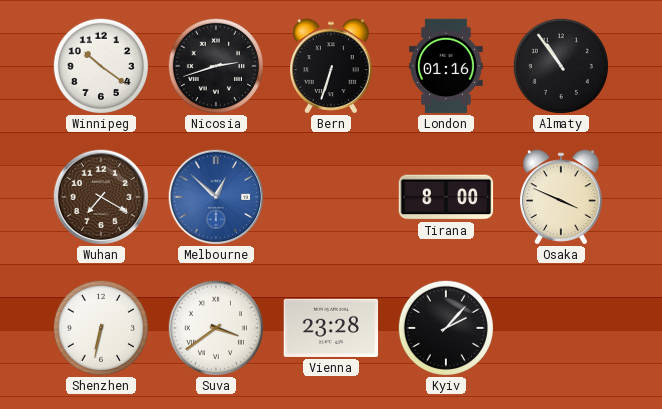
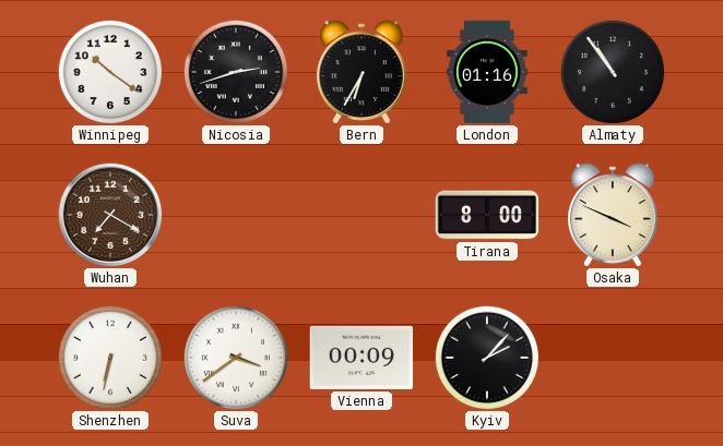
Bern: 6:33 -> 6:35 (361, 72)
Melbourne: 12:52 -> none (216, 197)
Vienna: 23:28 -> 00:09 (361, 358)
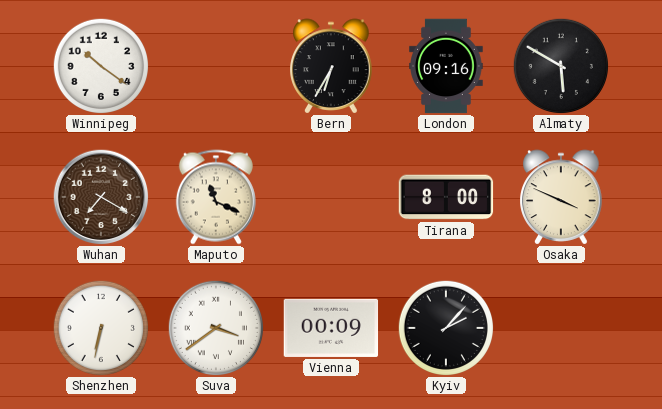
Nicosia: 2:42 -> none (235, 71)
London: 01:16 -> 09:16 (446, 66)
Almaty: 10:54 -> 5:50 (560, 65)
Maputo: none -> 11:19 (216, 197)
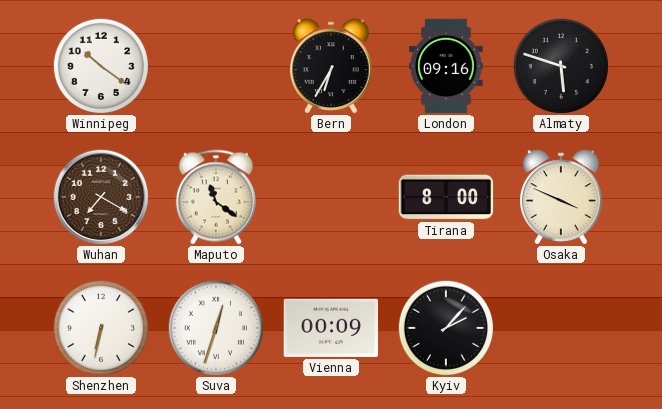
Almaty: 5:50 -> 5:48 (560, 65)
Maputo: 11:19 -> 11:21 (216, 197)
Suva: 3:39 -> 12:33 (215, 327)
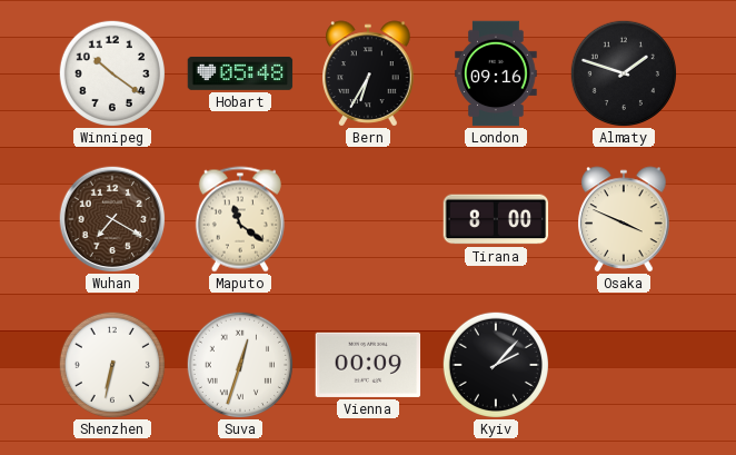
Hobart: none -> 05:48 (240, 73)
Almaty: 5:48 -> 1:48 (623, 72)
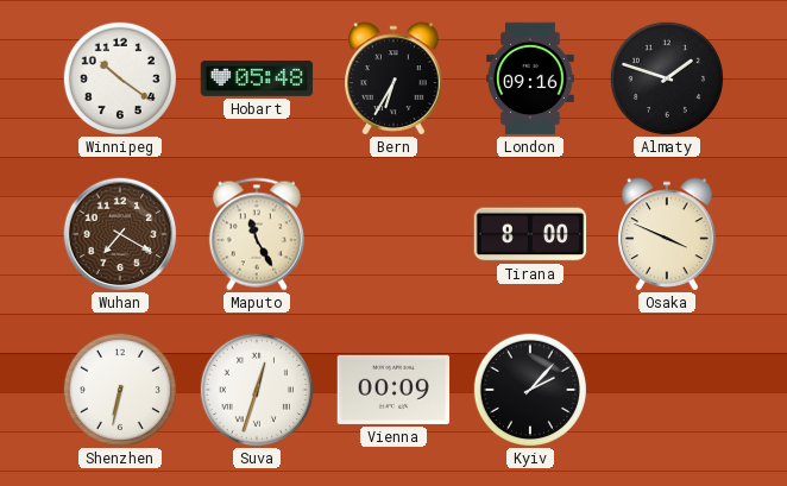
Maputo: 11:21 -> 11:25 (257, 234)
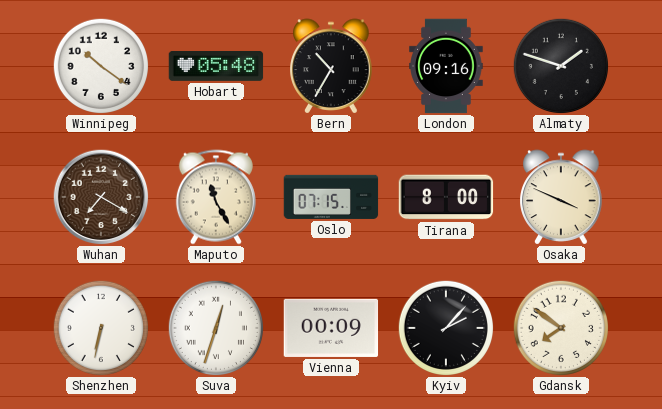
Bern: 6:35 -> 10:35 (331, 66)
Oslo: none -> 07:15 (331, 197)
Gdansk: none -> 7:51 (560, 327)
